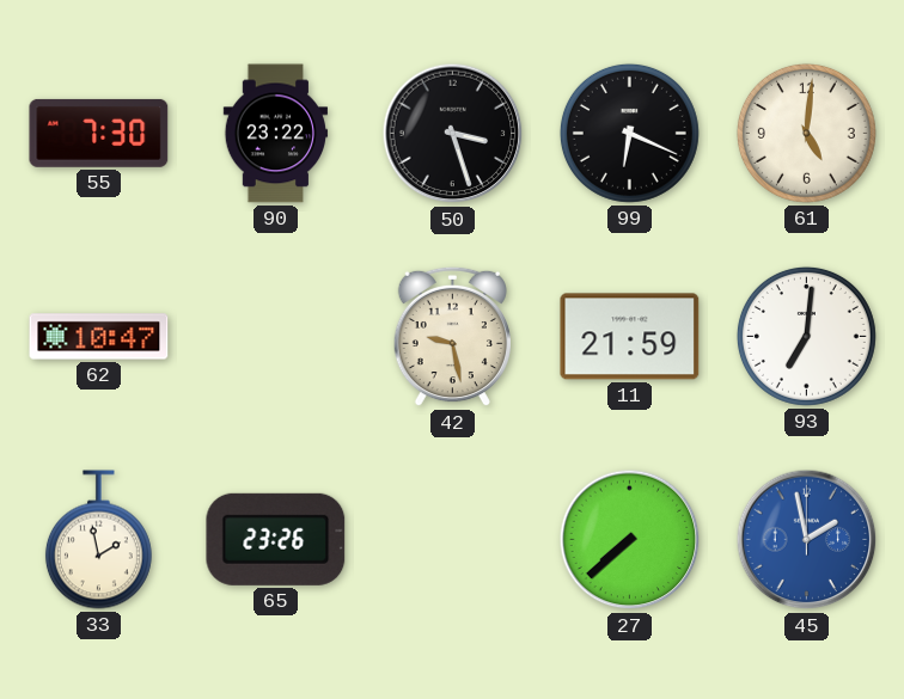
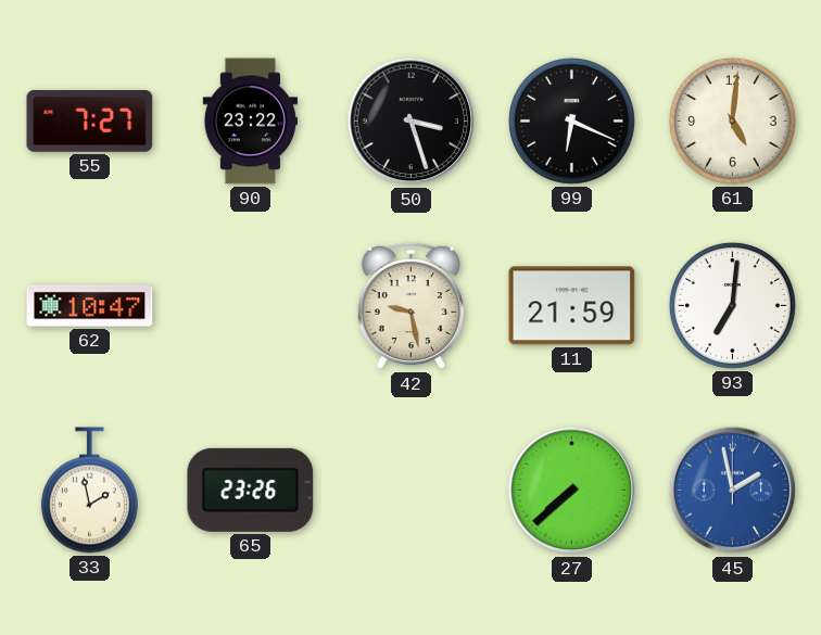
55: 7:30 -> 7:27 (90, 120)
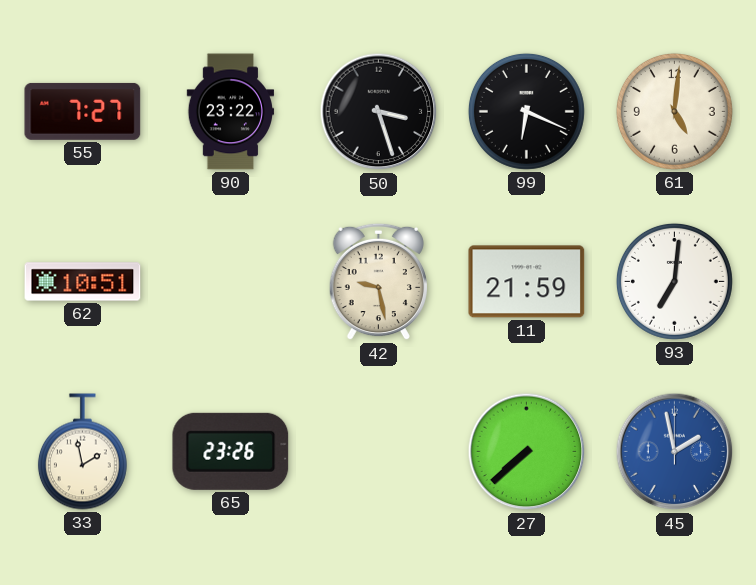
62: 10:47 -> 10:51 (83, 282)
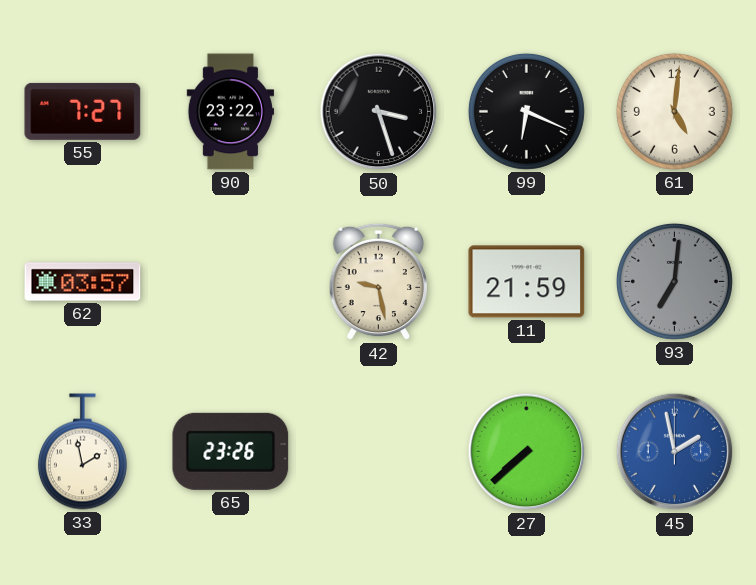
62: 10:51 -> 03:57 (83, 282)
93 dial: white -> grey (674, 281)
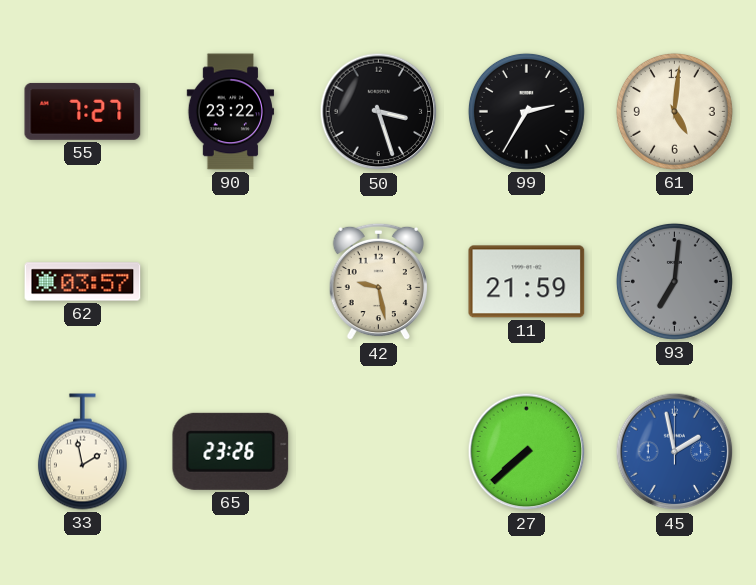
99: 6:19 -> 2:35 (526, 111)
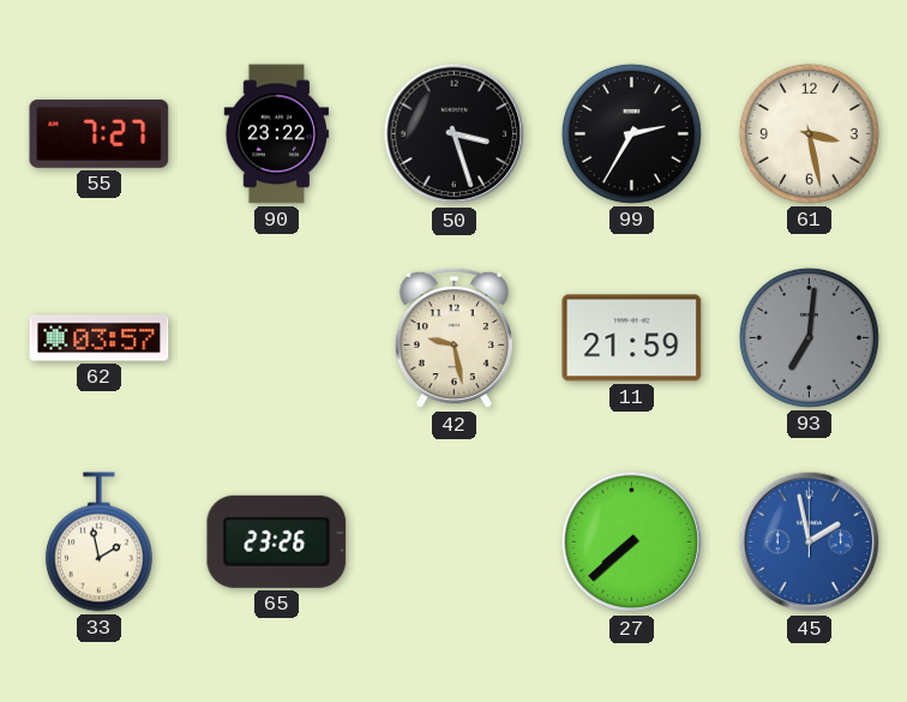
61: 5:01 -> 3:28 (809, 133)
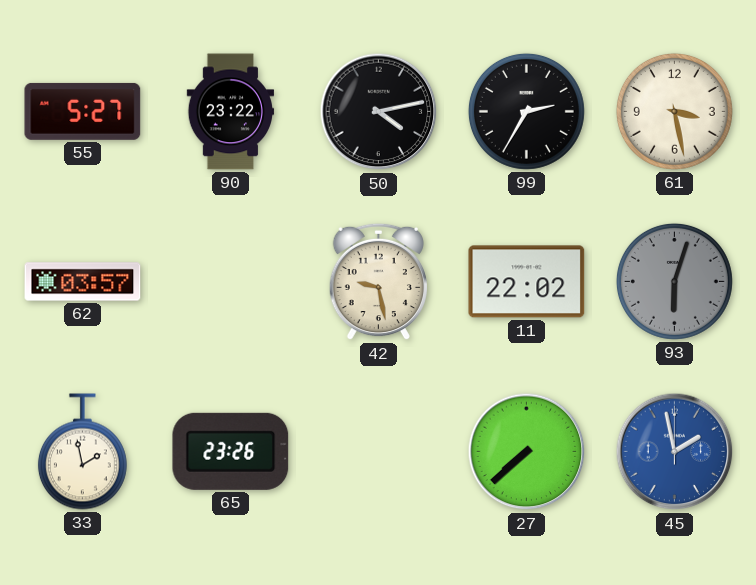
55: 7:27 -> 5:27 (83, 111)
50: 3:27 -> 4:13 (379, 112)
11: 21:59 -> 22:02 (527, 282)
93: 7:01 -> 6:03 (674, 281)
